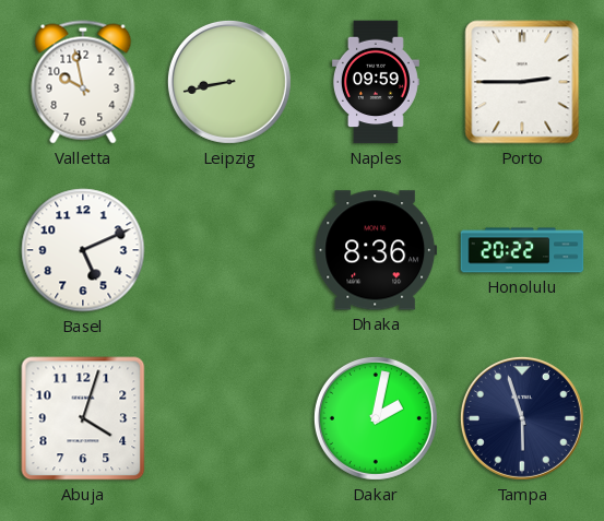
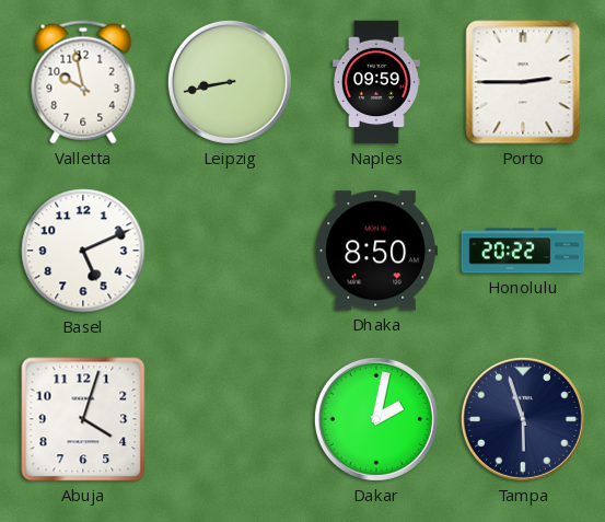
Dhaka: 8:36 -> 8:50 (376, 251)
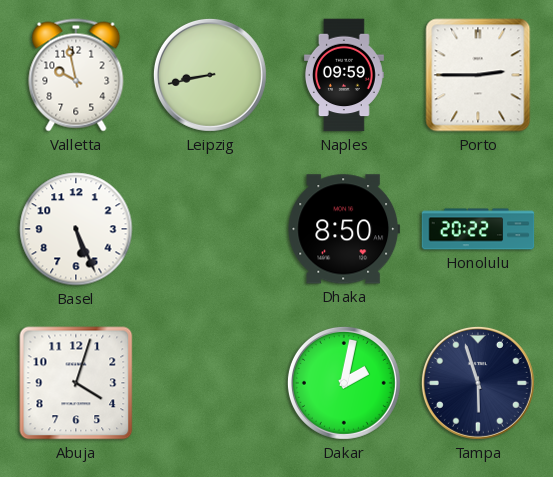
Basel: 5:11 -> 5:26 (76, 229)
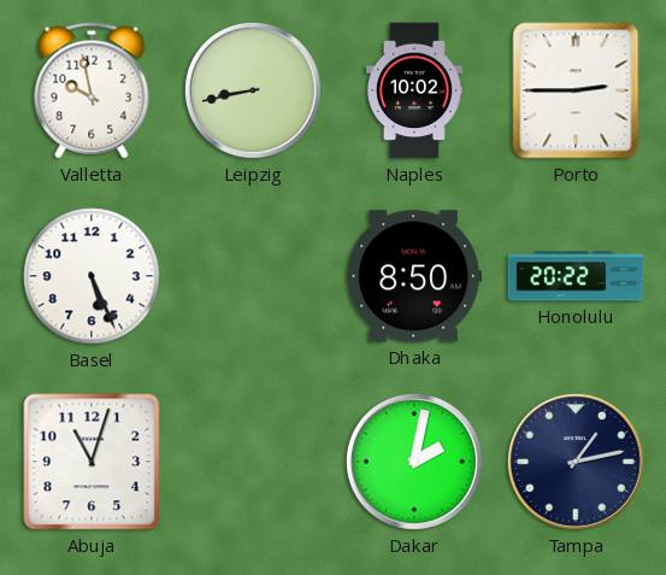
Naples: 09:59 -> 10:02 (414, 90)
Abuja: 4:03 -> 11:03 (92, 462)
Tampa: 5:57 -> 1:13 (576, 462)
